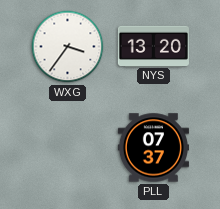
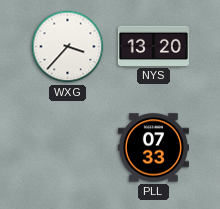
WXG: 3:36 -> 3:37 (68, 47)
PLL: 07:37 -> 07:33 (153, 148)
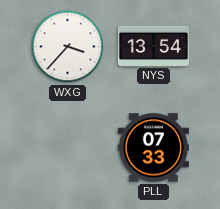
NYS: 13:20 -> 13:54 (153, 46)
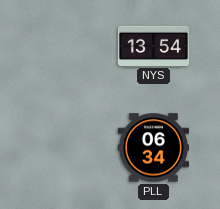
WXG: 3:37 -> none (68, 47)
PLL: 07:33 -> 06:34 (153, 148)
